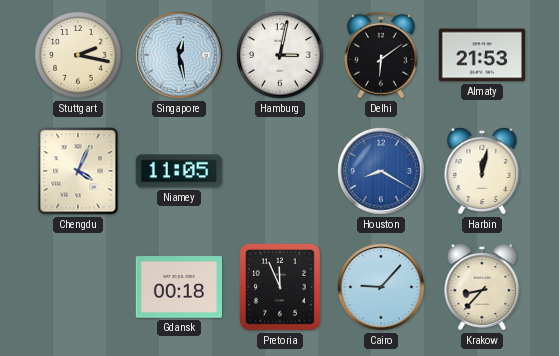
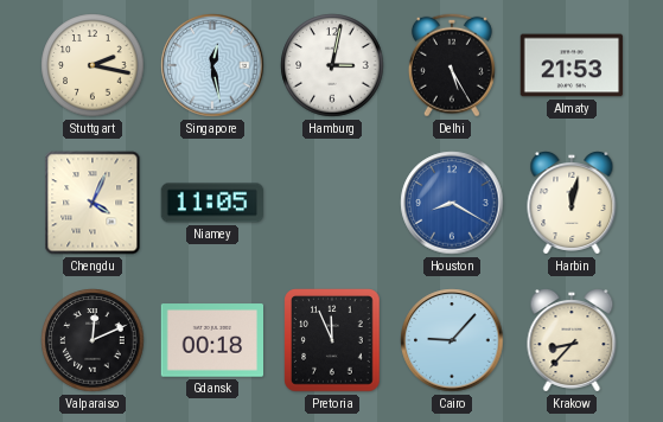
Delhi: 6:09 -> 5:25 (452, 65)
Valparaiso: none -> 12:11 (93, 340)
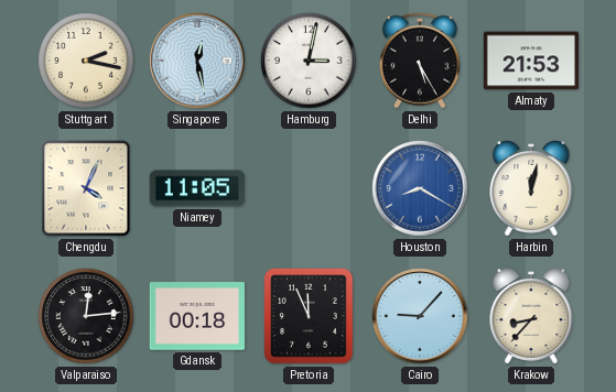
Valparaiso: 12:11 -> 12:14 (86, 316)
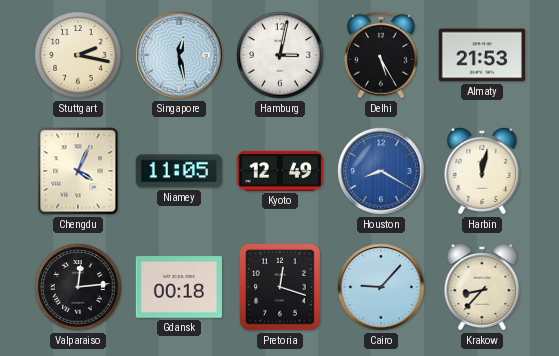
Kyoto: none -> 12:49 (280, 171)
Pretoria: 11:56 -> 12:18 (280, 287)
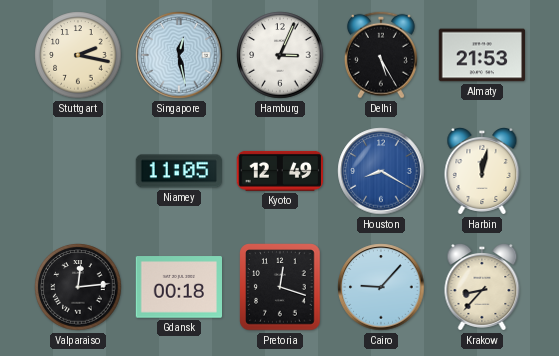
Hamburg: 3:02 -> 3:04 (280, 55)
Chengdu: 4:04 -> none (78, 171)
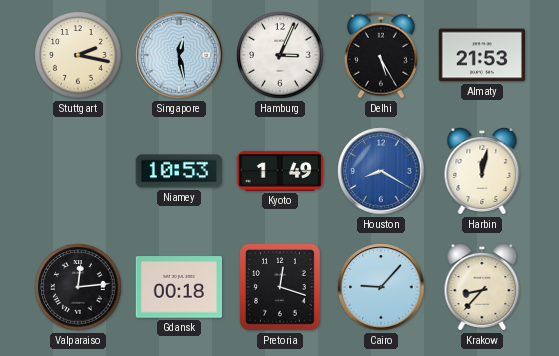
Niamey: 11:05 -> 10:53 (179, 171)
Kyoto: 12:49 -> 1:49 (280, 171)
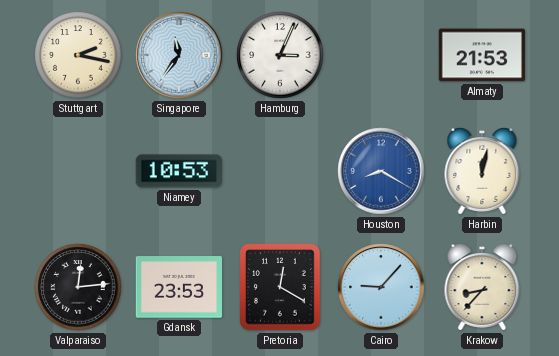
Singapore: 12:28 -> 11:36 (179, 55)
Delhi: 5:25 -> none (381, 55)
Kyoto: 1:49 -> none (280, 171)
Gdansk: 00:18 -> 23:53 (179, 287)
Pretoria: 12:18 -> 12:20 (280, 287)
